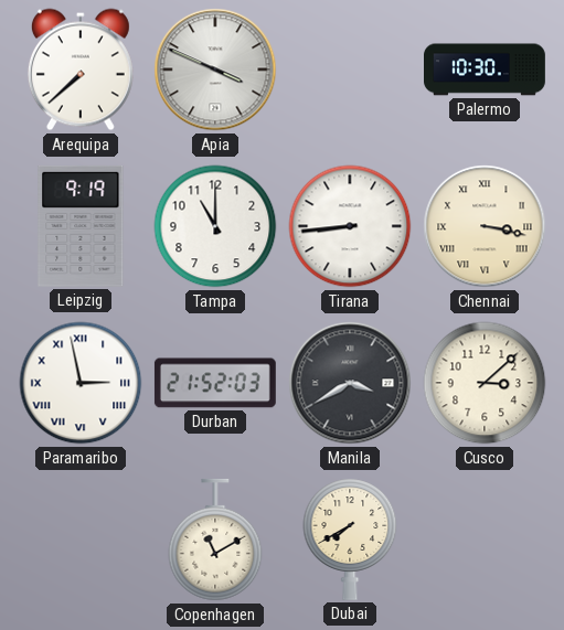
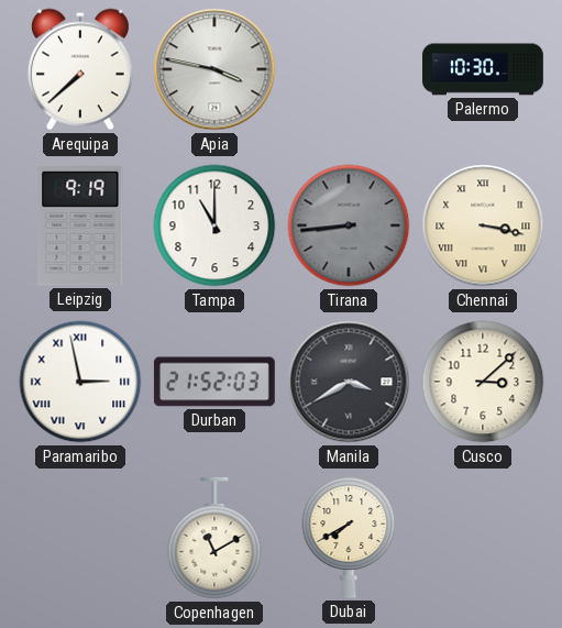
Apia: 3:49 -> 3:47 (214, 69)
Tirana dial: white -> grey (349, 225)
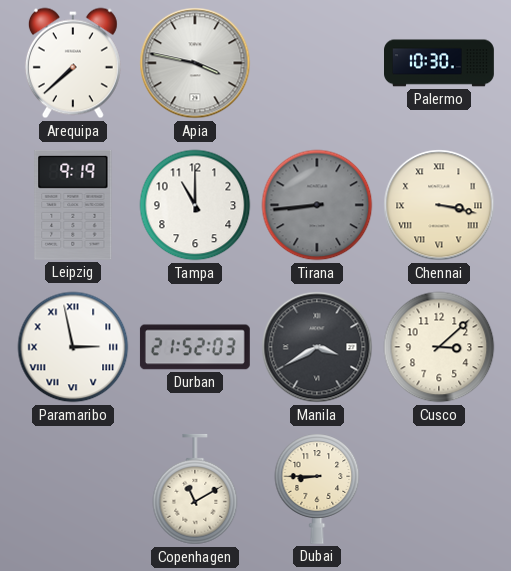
Dubai: 7:40 -> 8:45 (317, 489)
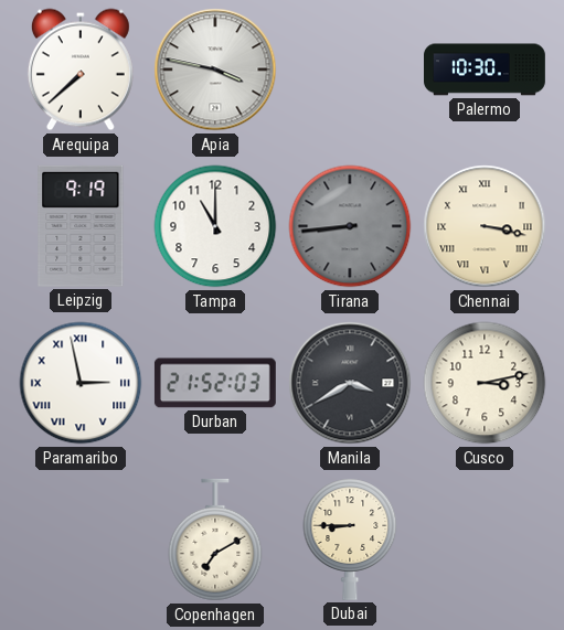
Cusco: 3:08 -> 3:13 (485, 383)
Copenhagen: 11:10 -> 7:10 (215, 540)
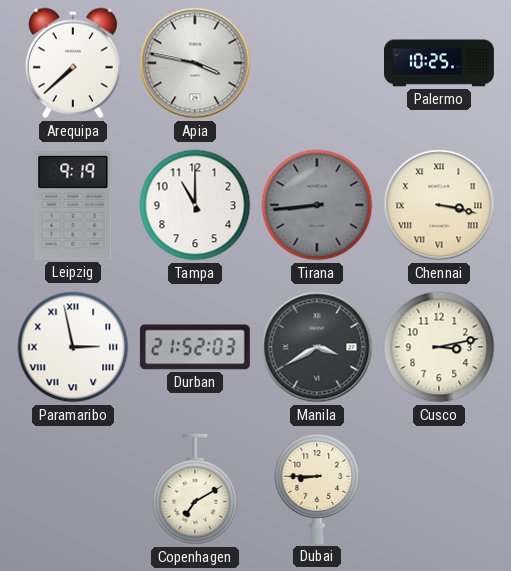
Palermo: 10:30 -> 10:25 (440, 63)
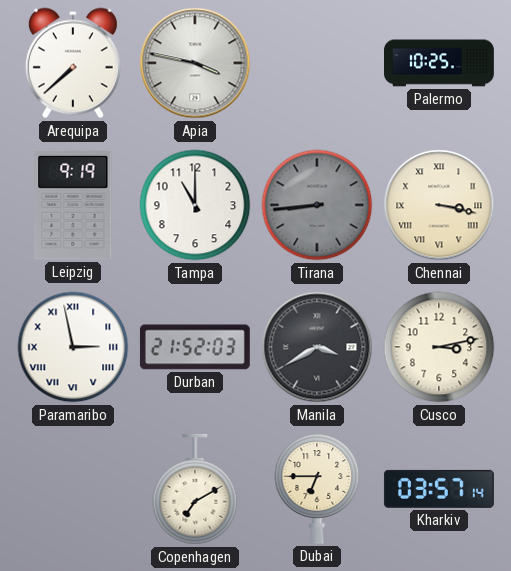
Dubai: 8:45 -> 6:45 (317, 489)
Kharkiv: none -> 03:57 (439, 489)
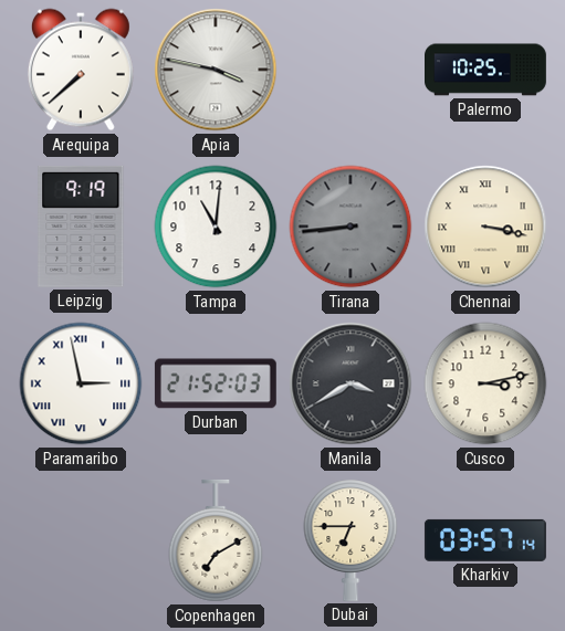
Tampa: 11:00 -> 11:01 (216, 227)
